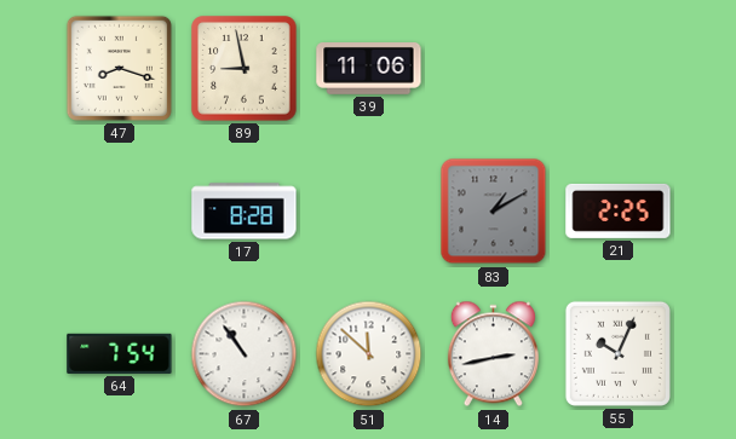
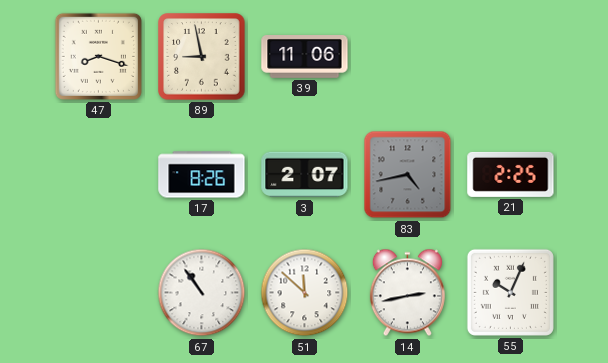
17: 8:28 -> 8:26 (202, 175)
3: none -> 2:07 (305, 175)
83: 1:10 -> 4:43 (408, 175)
64: 7:54 -> none (120, 353)
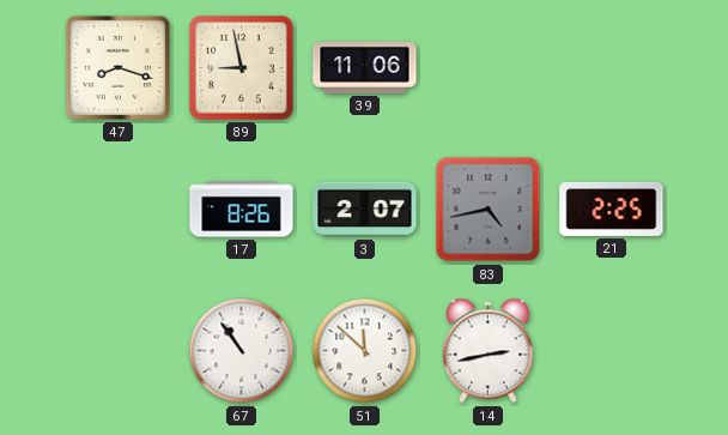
55: 10:04 -> none (510, 292)
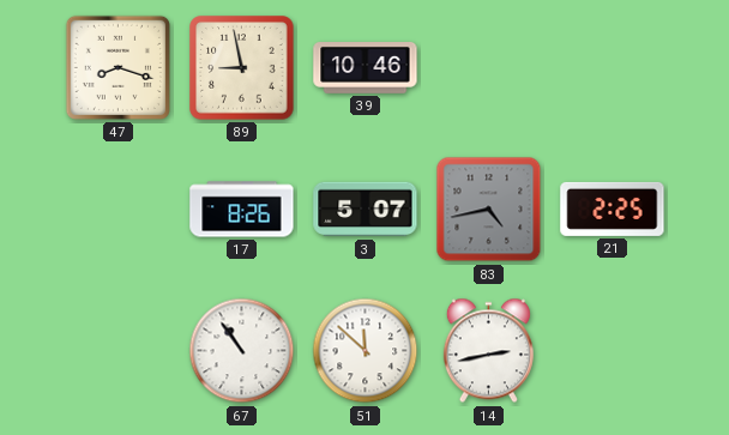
39: 11:06 -> 10:46 (366, 68)
3: 2:07 -> 5:07 (366, 210)
